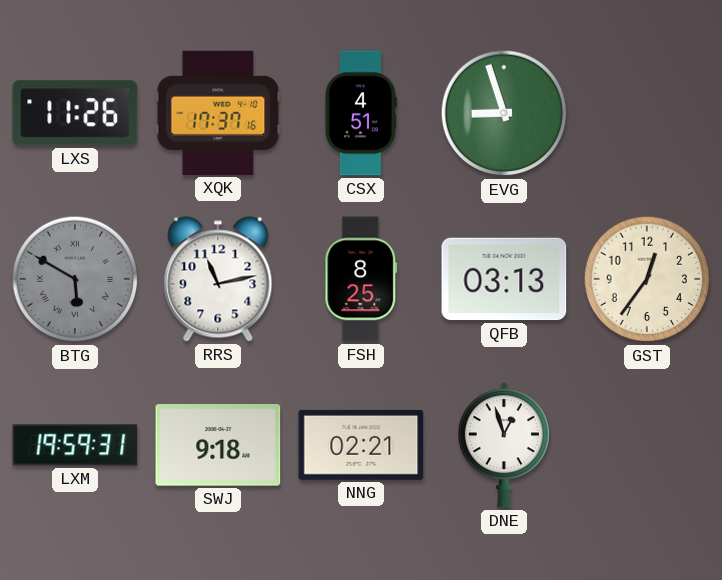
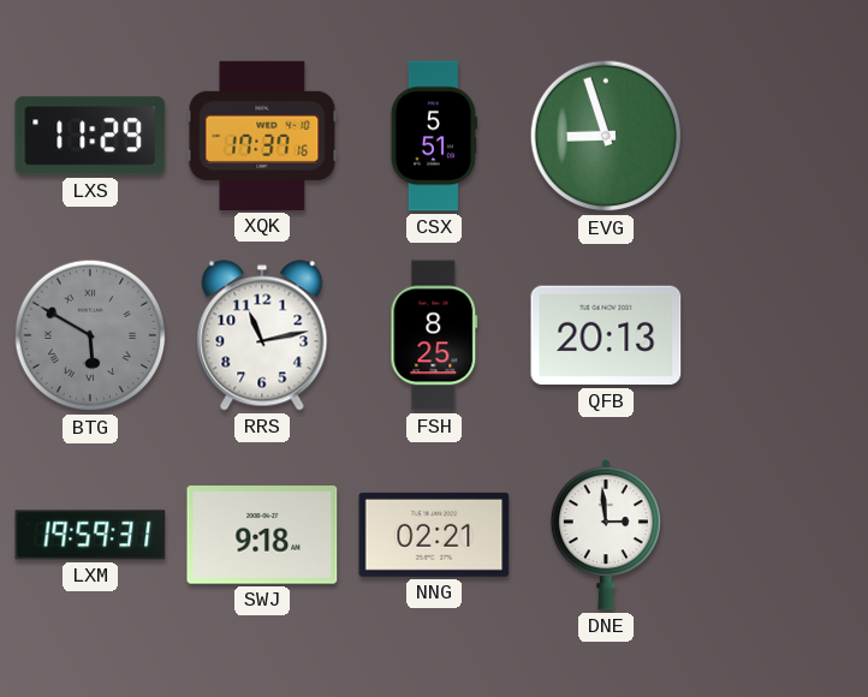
LXS: 11:26 -> 11:29 (90, 136)
CSX: 4:51 -> 5:51 (434, 136)
QFB: 03:13 -> 20:13 (606, 335)
GST: 12:36 -> none (647, 279)
DNE: 12:57 -> 2:59 (606, 535)
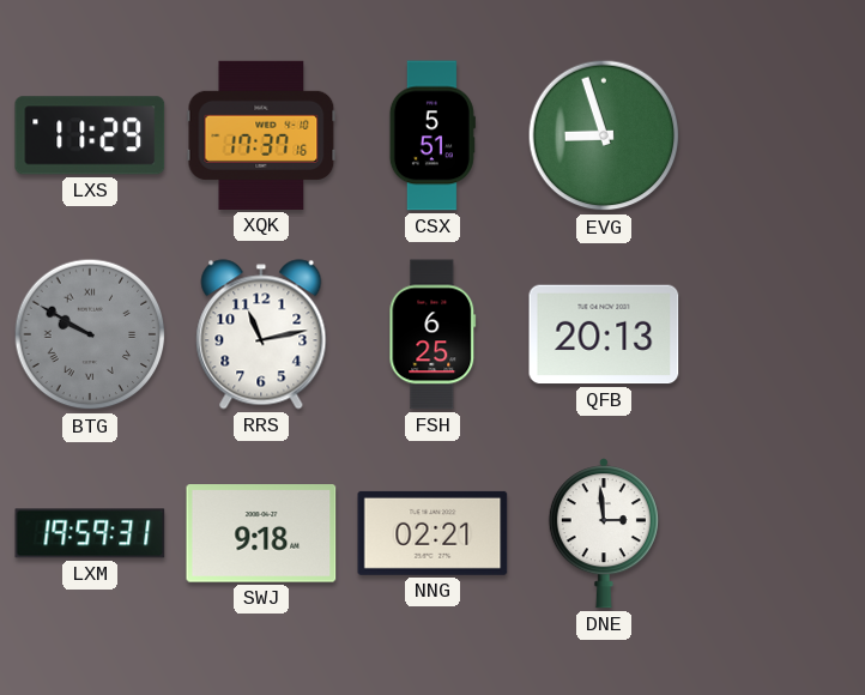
BTG: 5:50 -> 9:50 (90, 334)
FSH: 8:25 -> 6:25 (432, 334)
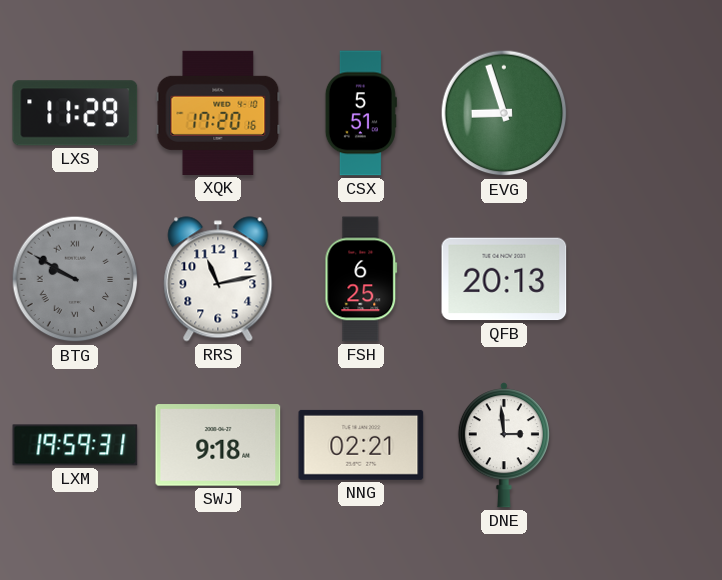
XQK: 17:37 -> 17:20 (218, 113)
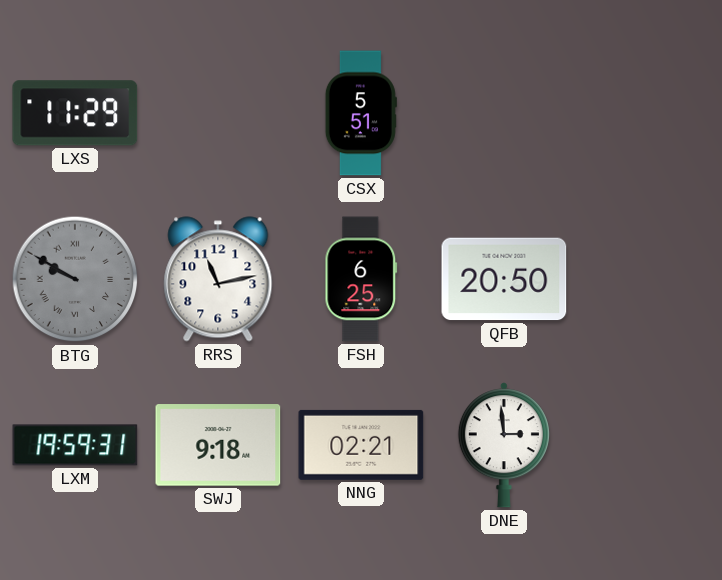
XQK: 17:20 -> none (218, 113)
EVG: 8:57 -> none (504, 113)
QFB: 20:13 -> 20:50 (504, 279)
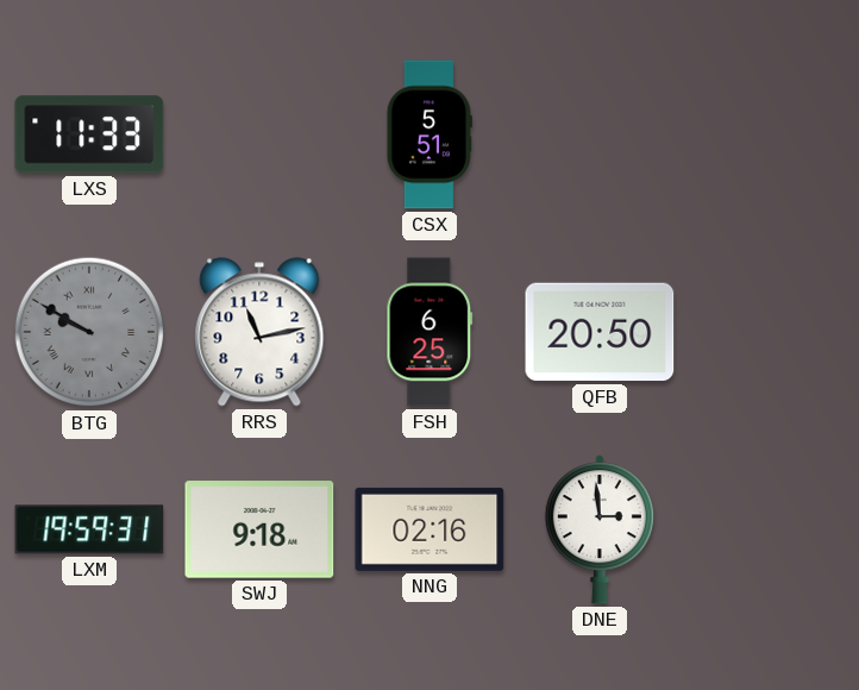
LXS: 11:29 -> 11:33 (89, 134)
NNG: 02:21 -> 02:16 (429, 529)
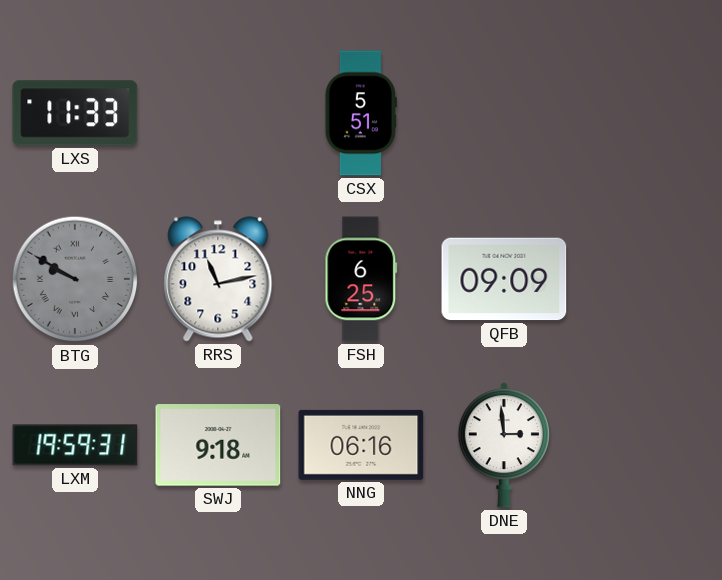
QFB: 20:50 -> 09:09 (504, 279)
NNG: 02:16 -> 06:16 (361, 445)
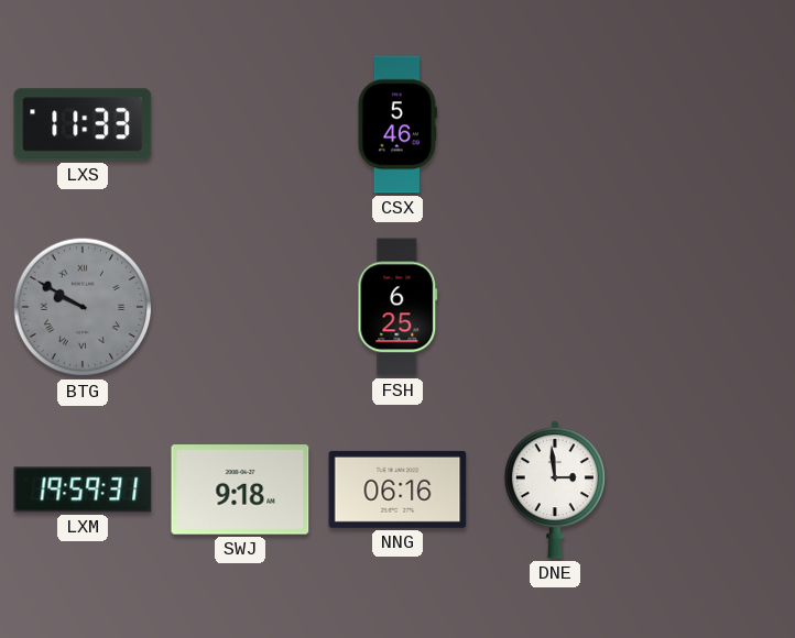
CSX: 5:51 -> 5:46 (397, 124)
RRS: 11:13 -> none (218, 279)
QFB: 09:09 -> none (504, 279)
